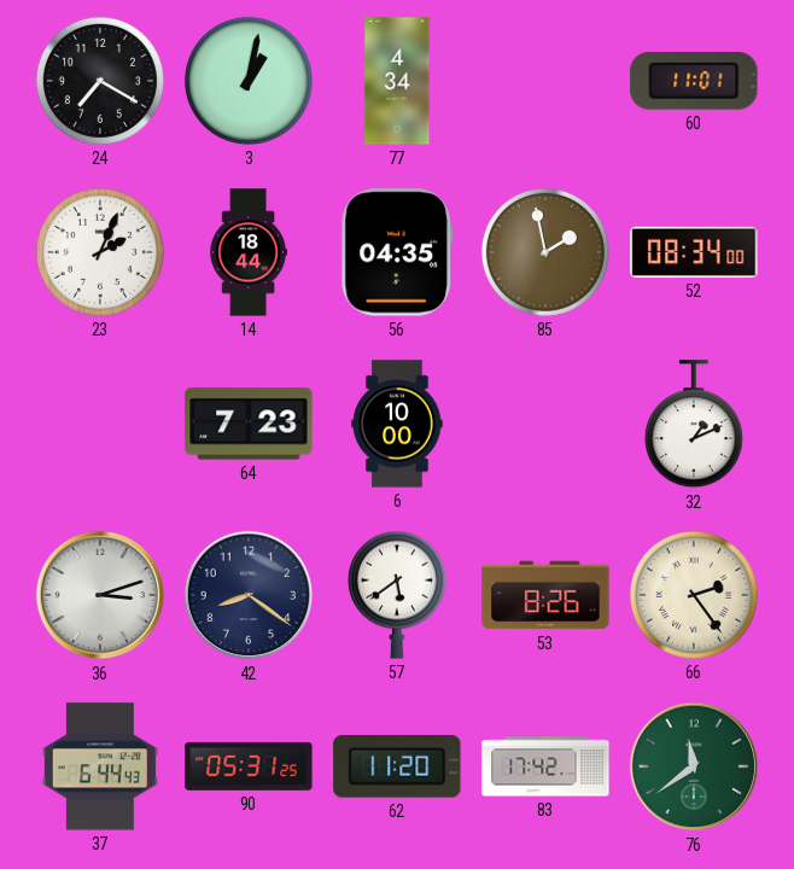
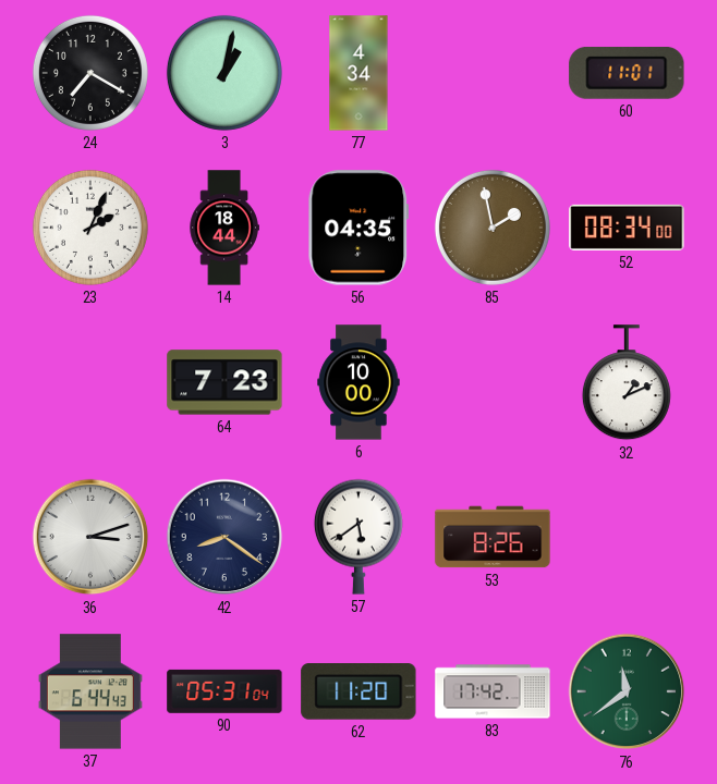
66: 2:24 -> none (694, 595)
90: 05:31:25 -> 05:31:04 (224, 691)
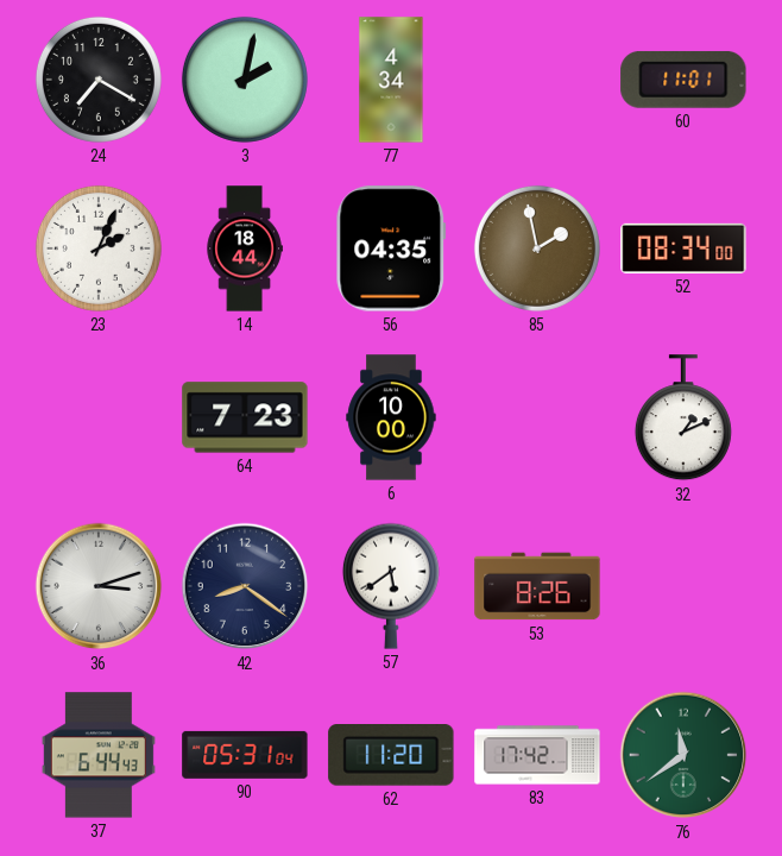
3: 1:02 -> 2:02 (245, 80)
